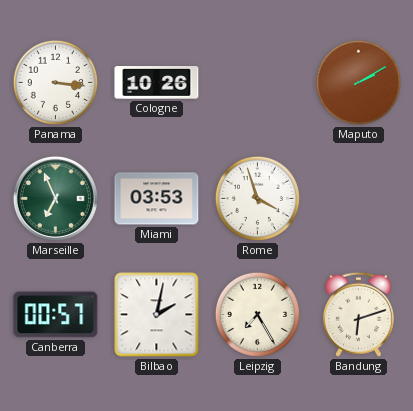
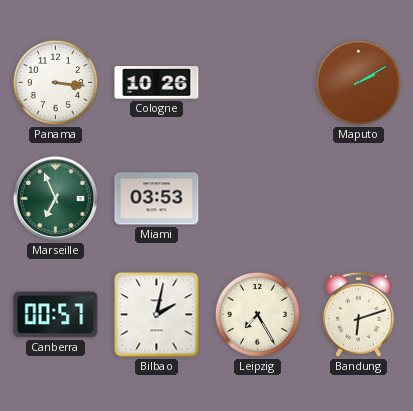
Rome: 3:57 -> none (257, 198)
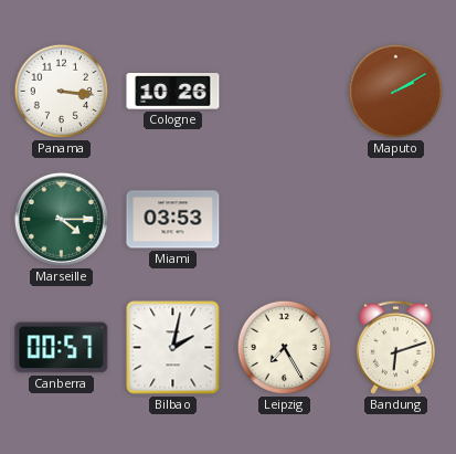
Marseille: 6:56 -> 4:15 (61, 219)
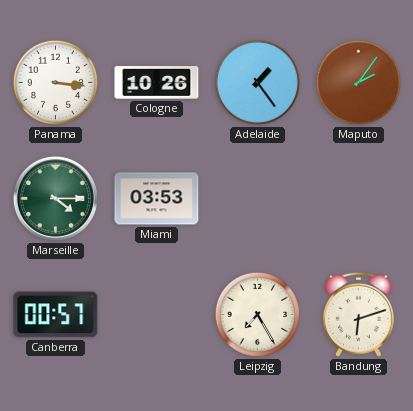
Adelaide: none -> 1:24 (257, 82)
Maputo: 2:10 -> 2:06 (358, 82)
Bilbao: 2:02 -> none (173, 348)
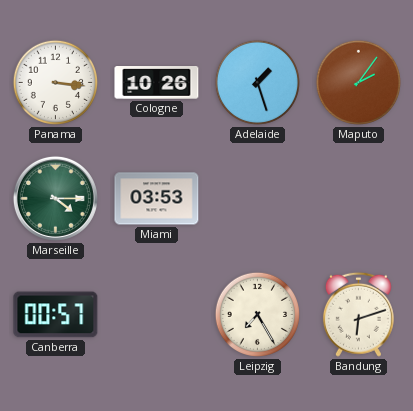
Adelaide: 1:24 -> 1:27 (257, 82)
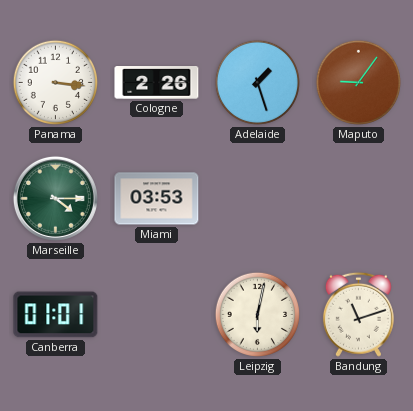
Cologne: 10:26 -> 2:26 (157, 83)
Maputo: 2:06 -> 9:06 (358, 82)
Canberra: 00:57 -> 01:01 (56, 315)
Leipzig: 7:25 -> 6:02 (257, 314)
Bandung: 6:12 -> 11:12 (358, 314)
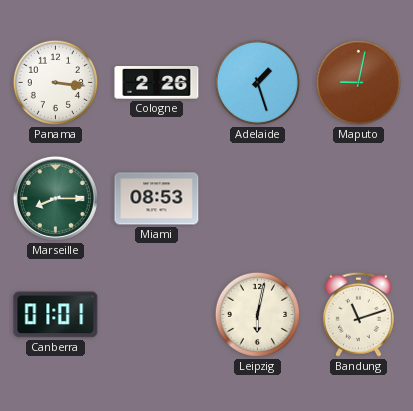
Maputo: 9:06 -> 9:02 (358, 82)
Marseille: 4:15 -> 8:15 (55, 198)
Miami: 03:53 -> 08:53 (157, 199)
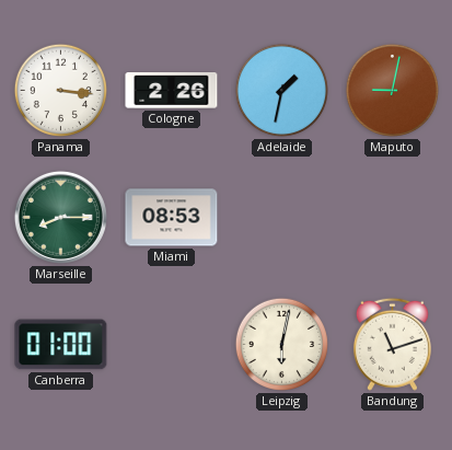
Adelaide: 1:27 -> 1:32 (281, 90)
Canberra: 01:01 -> 01:00 (61, 345)
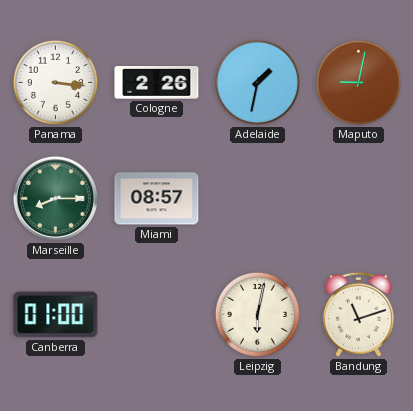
Miami: 08:53 -> 08:57 (157, 199)
